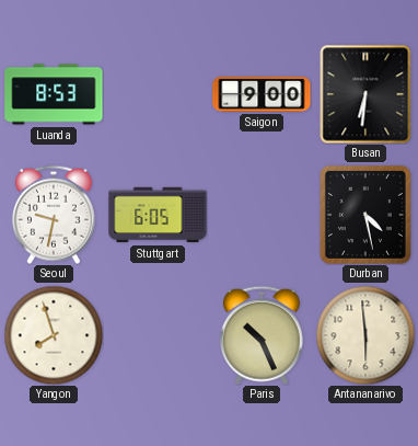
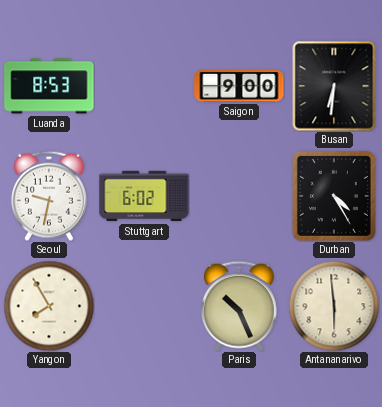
Stuttgart: 6:05 -> 6:02 (144, 196)
Durban: 4:28 -> 4:25 (334, 196)
Yangon: 7:57 -> 7:55 (49, 306)
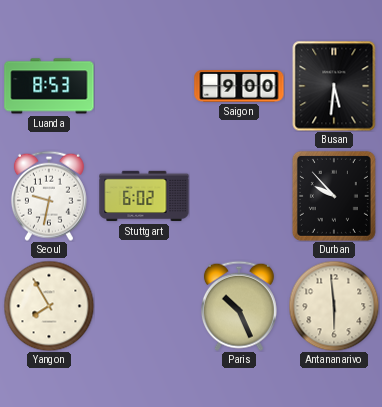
Busan: 6:31 -> 5:31 (334, 86)
Durban: 4:25 -> 9:53 (334, 196)
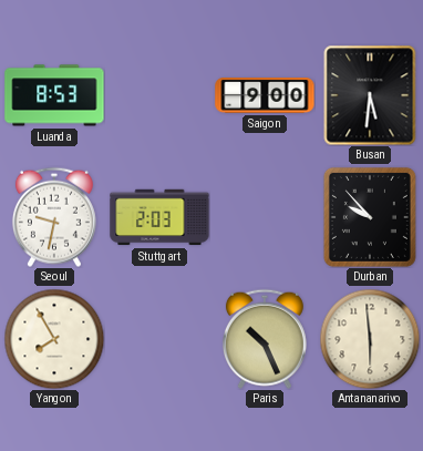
Stuttgart: 6:02 -> 2:03 (159, 217)
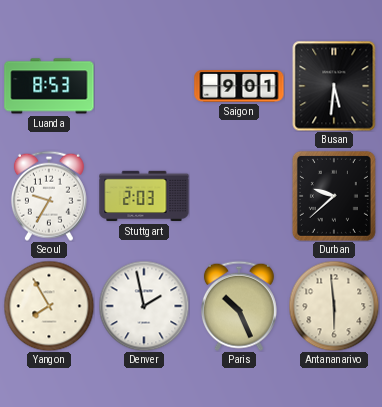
Saigon: 9:00 -> 9:01 (239, 87)
Seoul: 9:32 -> 9:35 (49, 196)
Durban: 9:53 -> 9:38 (334, 196)
Denver: none -> 1:58 (144, 306)
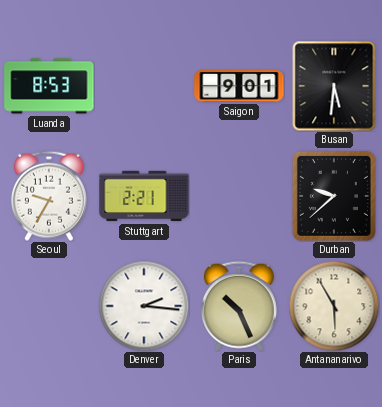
Stuttgart: 2:03 -> 2:21 (144, 196)
Yangon: 7:55 -> none (49, 306)
Denver: 1:58 -> 2:16 (144, 306)
Antananarivo: 5:59 -> 5:55 (334, 306)
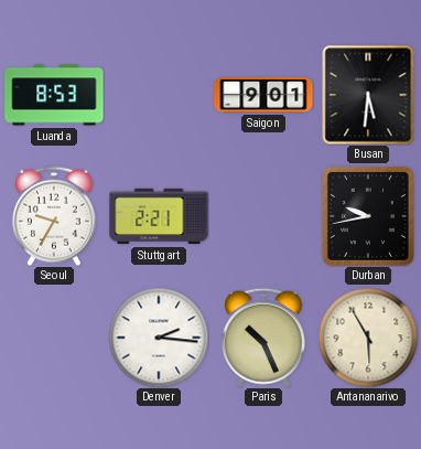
Durban: 9:38 -> 9:43 (368, 216)
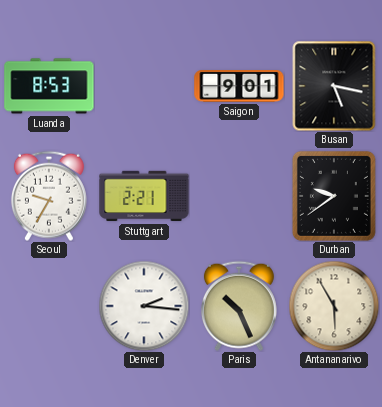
Busan: 5:31 -> 5:17 (334, 86)
Durban: 9:43 -> 9:39 (334, 196)
